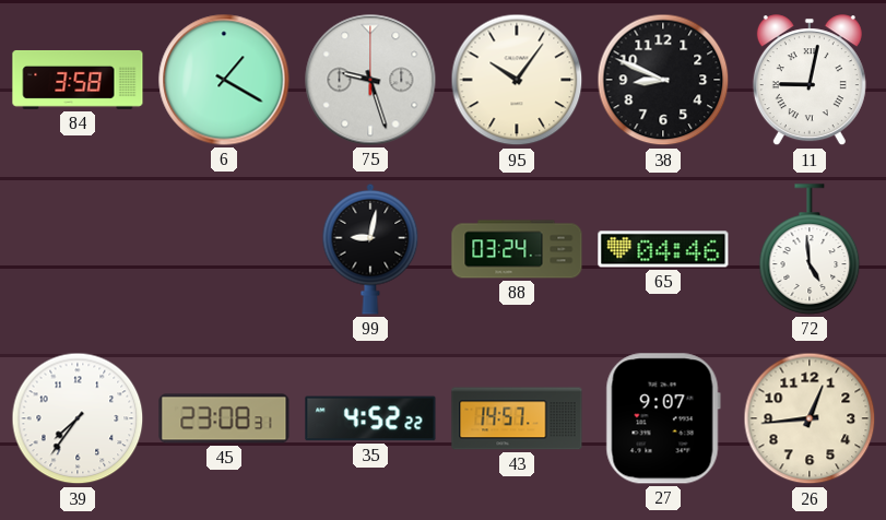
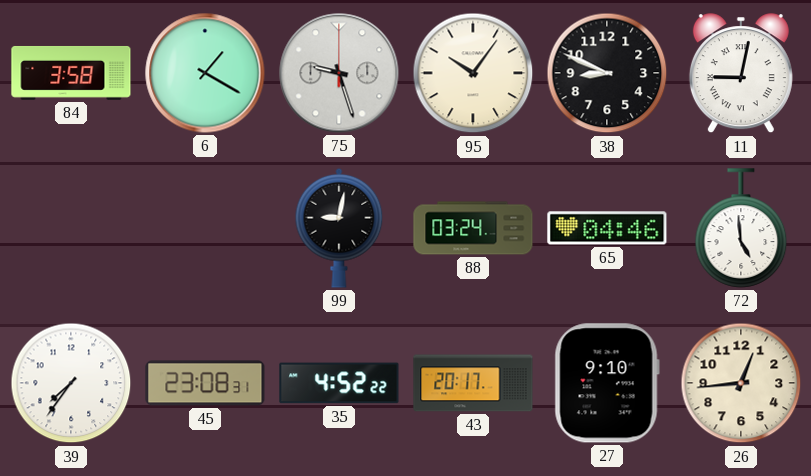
43: 14:57 -> 20:17 (473, 383)
27: 9:07 -> 9:10 (607, 383)
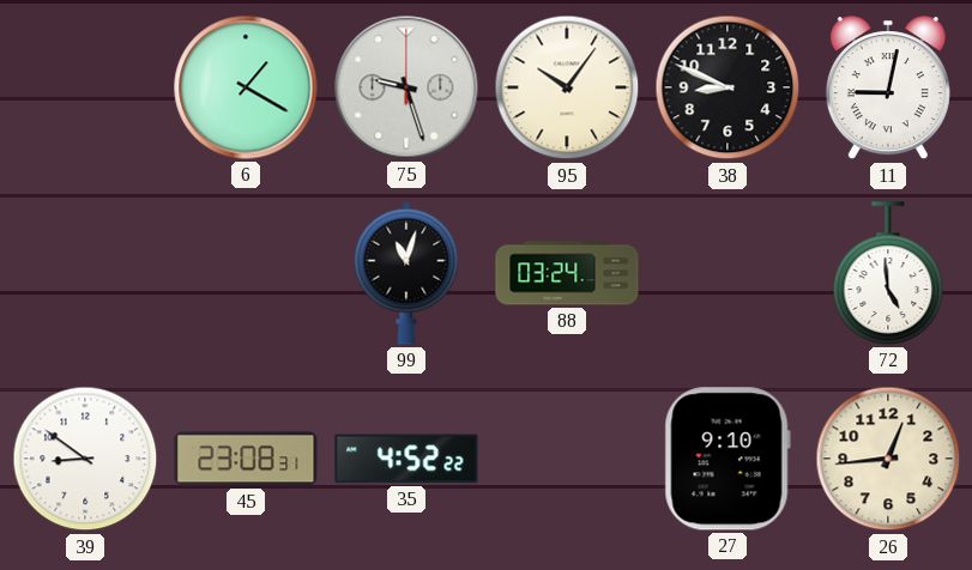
84: 3:58 -> none (71, 73)
99: 9:02 -> 11:03 (406, 273)
65: 04:46 -> none (607, 228)
39: 7:36 -> 8:51 (85, 459)
43: 20:17 -> none (473, 383)
